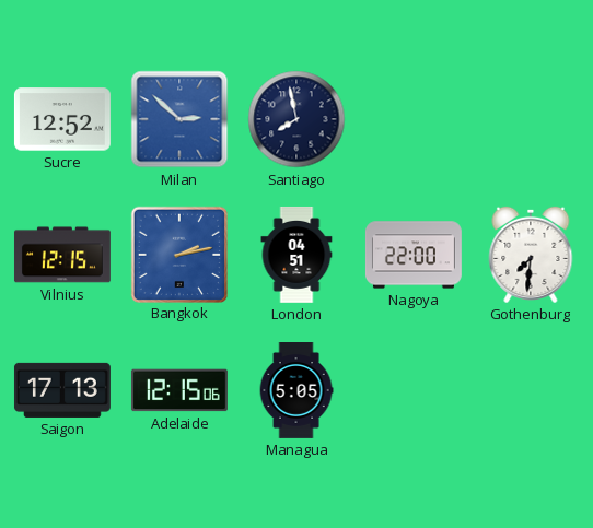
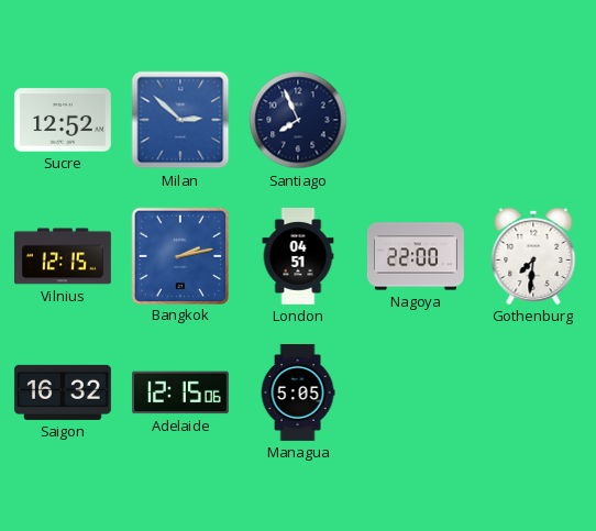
Santiago: 7:58 -> 7:56 (298, 120)
Saigon: 17:13 -> 16:32 (63, 392)
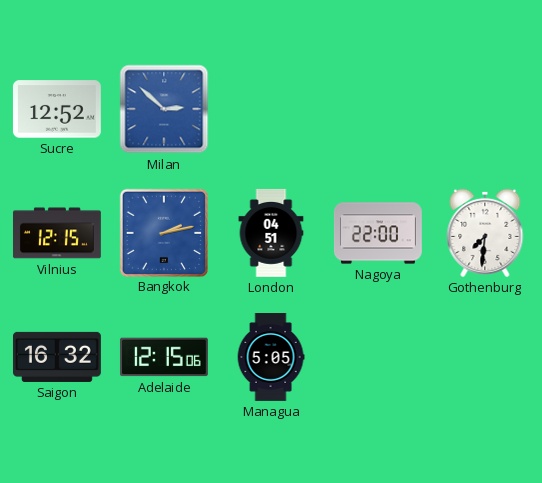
Santiago: 7:56 -> none (298, 120)
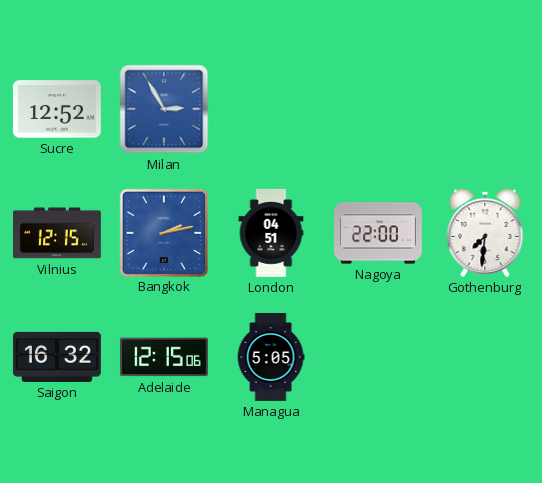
Milan: 2:52 -> 2:55 (164, 109)
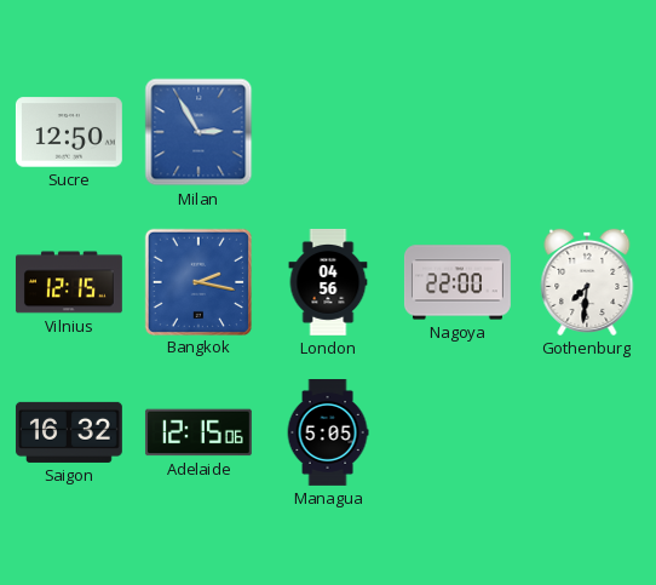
Sucre: 12:52 -> 12:50 (69, 132)
Bangkok: 2:13 -> 2:17 (197, 281)
London: 04:51 -> 04:56 (328, 282)
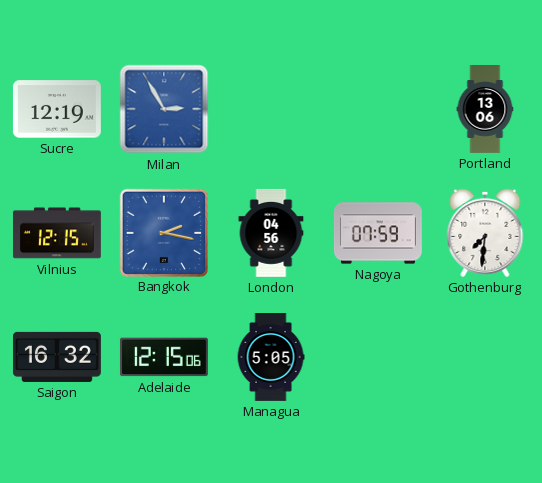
Sucre: 12:50 -> 12:19 (57, 109)
Portland: none -> 13:06 (485, 110)
Nagoya: 22:00 -> 07:59 (378, 233)
